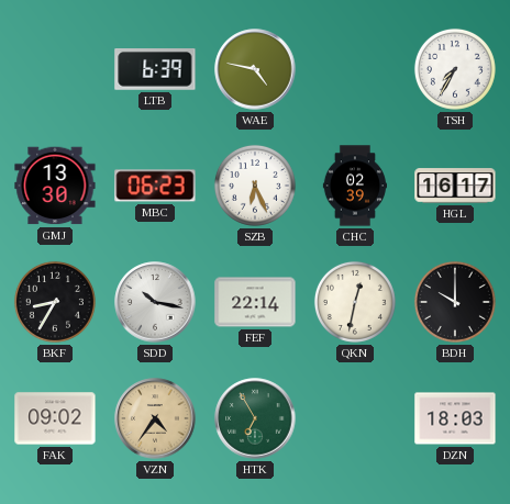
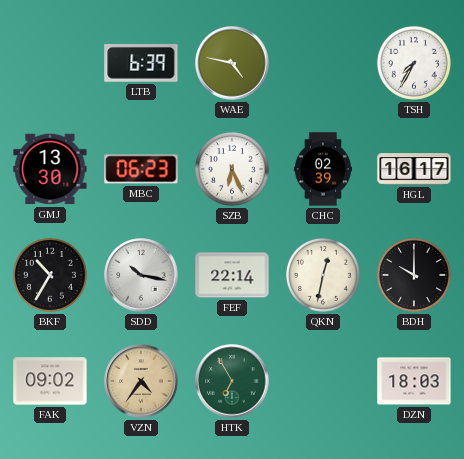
BKF: 8:35 -> 10:35 (50, 275)
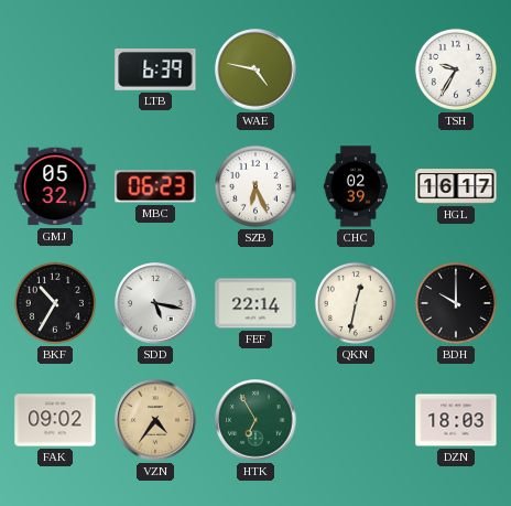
TSH: 7:35 -> 9:35 (456, 69)
GMJ: 13:30 -> 05:32 (55, 186)
SDD: 10:17 -> 5:17 (155, 303)
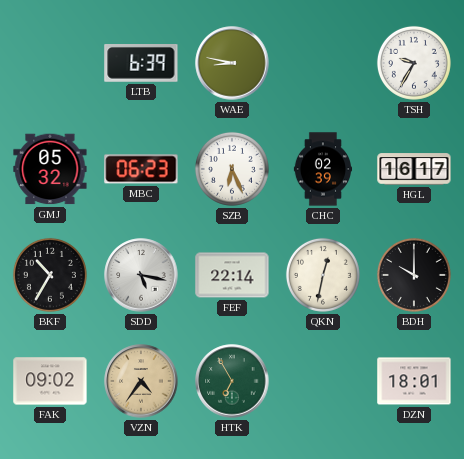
WAE: 4:47 -> 8:47 (232, 63)
DZN: 18:03 -> 18:01 (414, 381)
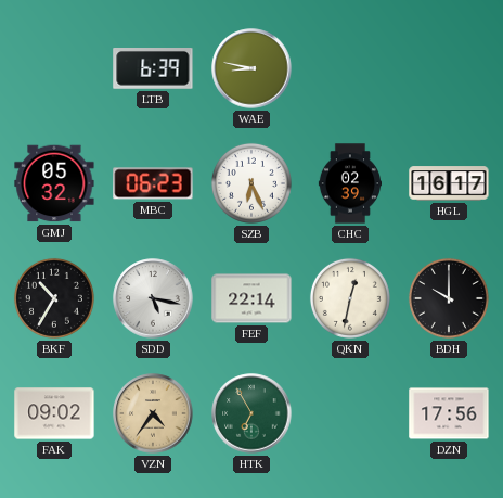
TSH: 9:35 -> none (414, 63)
DZN: 18:01 -> 17:56 (449, 413)
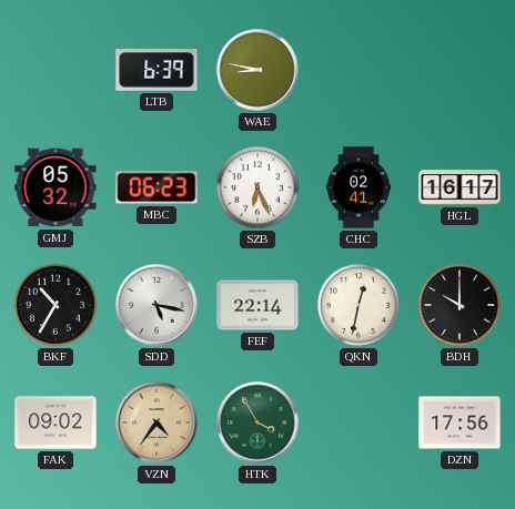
CHC: 02:39 -> 02:41 (357, 187)
HTK: 6:55 -> 3:55 (257, 423)
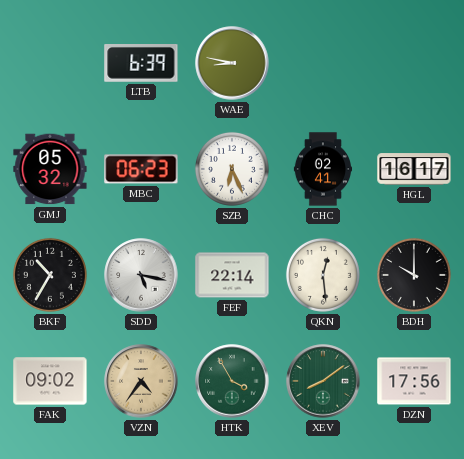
QKN: 12:32 -> 12:29 (323, 275)
XEV: none -> 8:09 (323, 381)
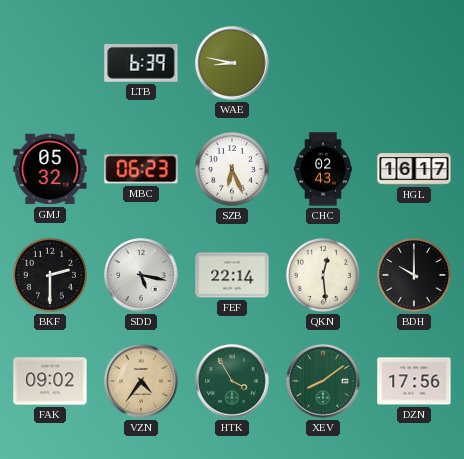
CHC: 02:41 -> 02:43 (322, 169)
BKF: 10:35 -> 2:30 (50, 275)
